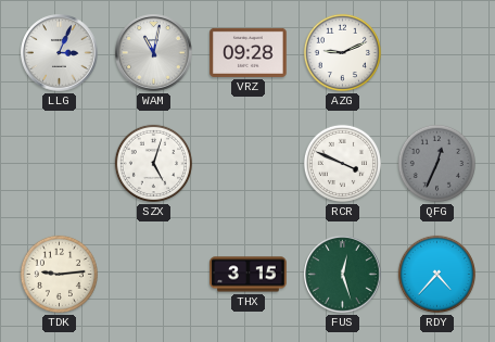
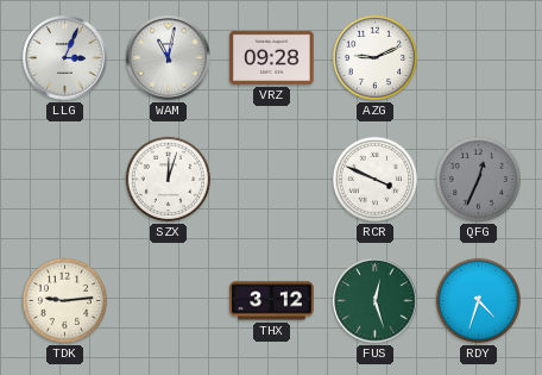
SZX: 5:03 -> 12:03 (168, 179)
THX: 3:15 -> 3:12 (272, 301)
RDY: 4:37 -> 4:33 (478, 300)
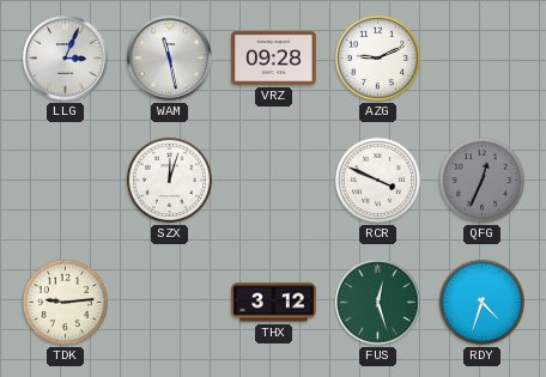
WAM: 11:02 -> 11:28 (170, 59)
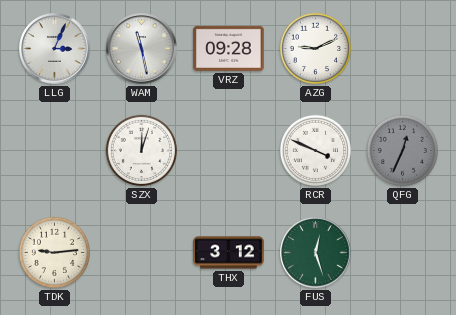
RDY: 4:33 -> none (481, 302)
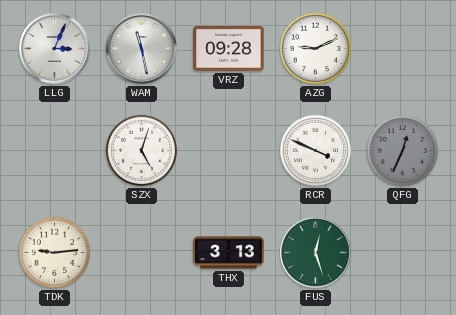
SZX: 12:03 -> 5:03 (141, 150)
THX: 3:12 -> 3:13 (229, 253)
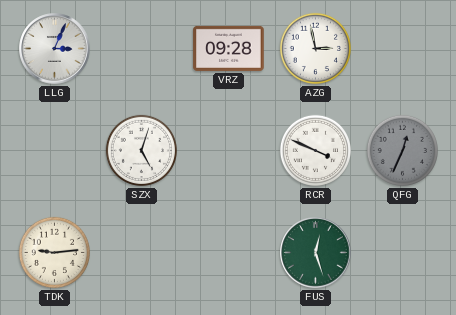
WAM: 11:28 -> none (142, 49)
AZG: 9:11 -> 2:58 (315, 48)
THX: 3:13 -> none (229, 253)
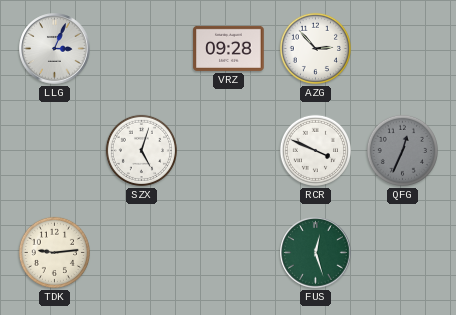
AZG: 2:58 -> 2:53 (315, 48)
